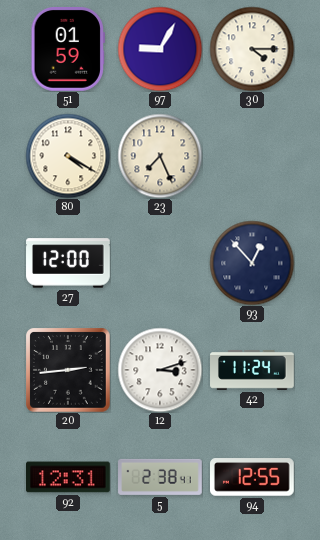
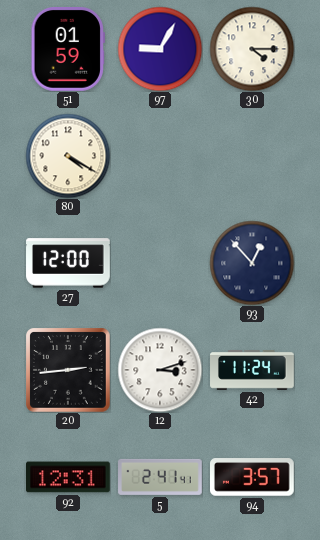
23: 7:26 -> none (160, 156)
5: 2:38 -> 2:41 (160, 477)
94: 12:55 -> 3:57 (253, 477)
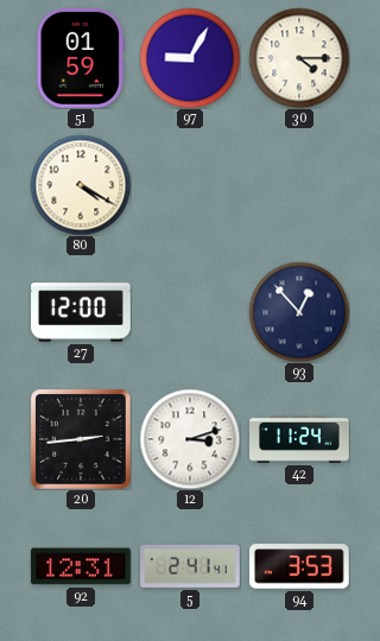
94: 3:57 -> 3:53 (300, 566)
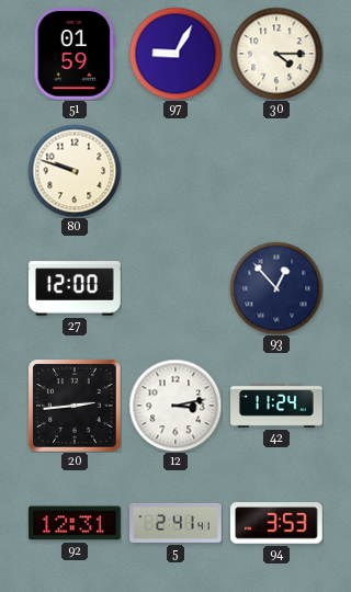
80: 4:20 -> 9:48 (75, 171)
12: 3:12 -> 3:13 (175, 406)
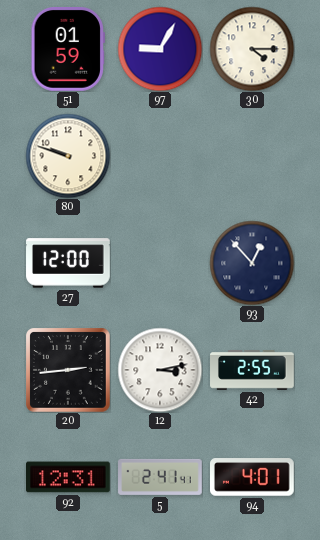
42: 11:24 -> 2:55 (252, 370)
94: 3:53 -> 4:01 (253, 477)
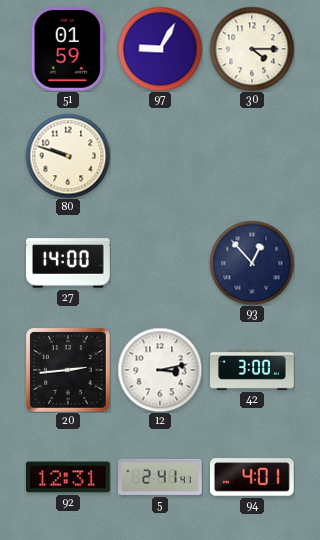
27: 12:00 -> 14:00 (68, 263)
42: 2:55 -> 3:00 (252, 370)
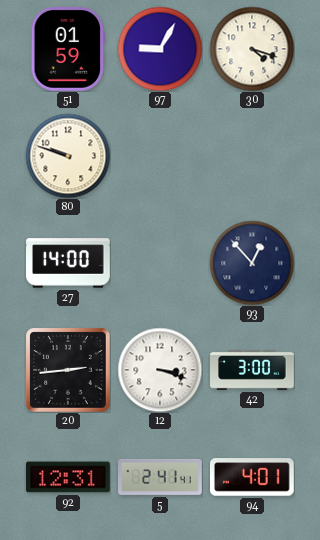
30: 4:15 -> 4:18 (252, 49)
12: 3:13 -> 3:18 (160, 370)
